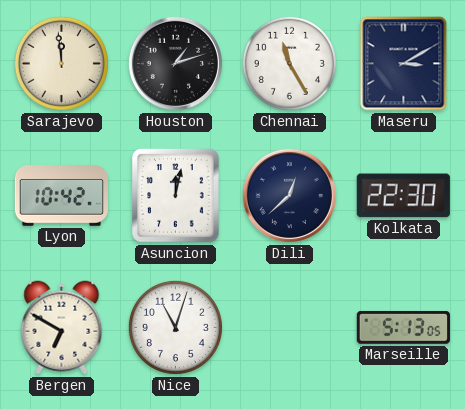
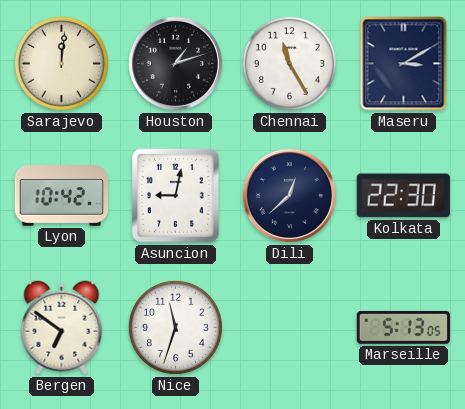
Sarajevo: 11:59 -> 12:01 (61, 63)
Asuncion: 12:02 -> 9:02 (176, 196)
Bergen: 6:50 -> 6:51 (62, 328)
Nice: 11:03 -> 11:33 (175, 327)
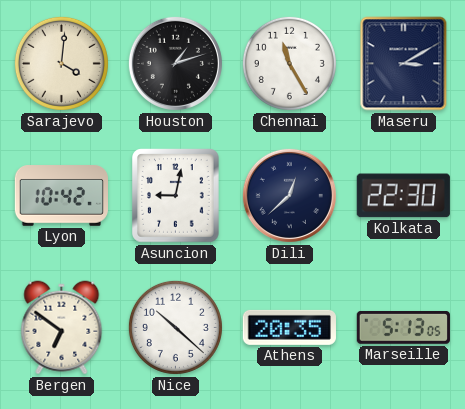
Sarajevo: 12:01 -> 4:01 (61, 63)
Nice: 11:33 -> 10:22 (175, 327)
Athens: none -> 20:35 (289, 327)
